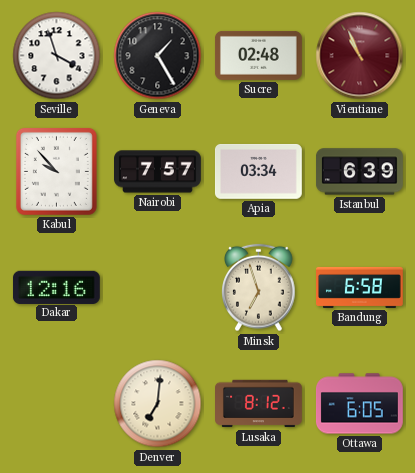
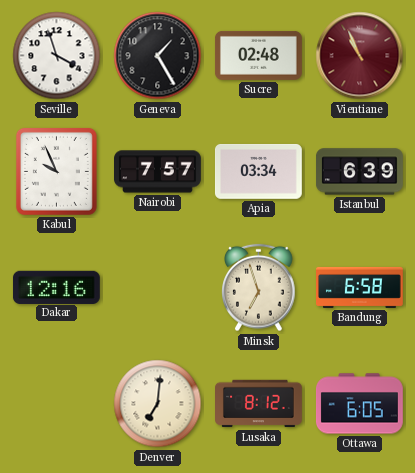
Kabul: 9:53 -> 9:56 (56, 171)
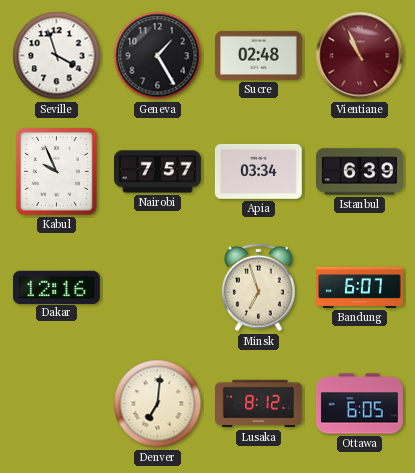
Bandung: 6:58 -> 6:07 (360, 287)
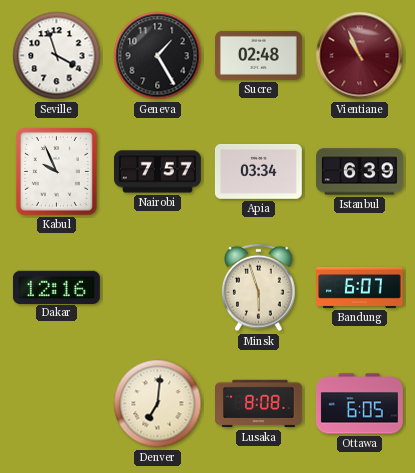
Minsk: 6:57 -> 5:57 (259, 288)
Lusaka: 8:12 -> 8:08 (259, 404)
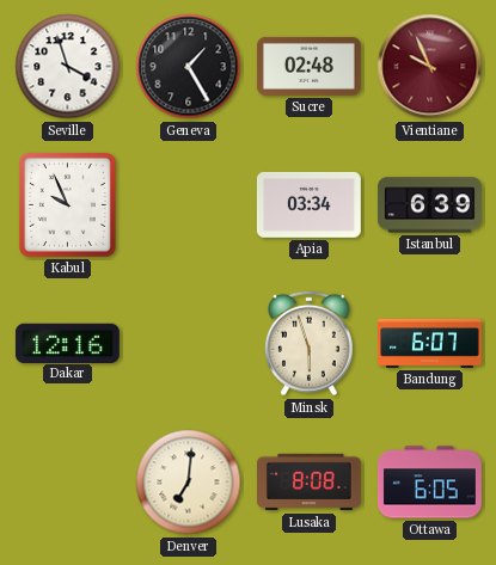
Vientiane: 10:56 -> 9:56 (430, 67)
Nairobi: 7:57 -> none (158, 172)
